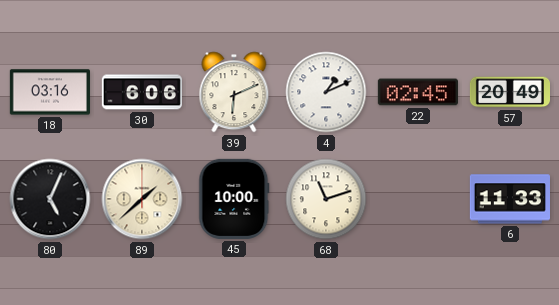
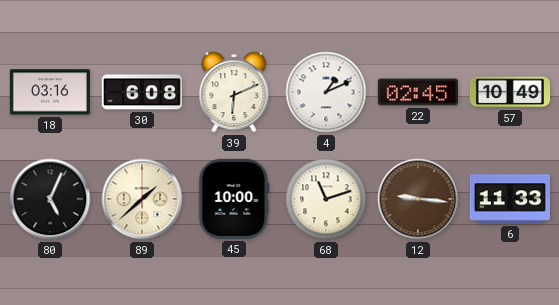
30: 6:06 -> 6:08 (142, 92)
57: 20:49 -> 10:49 (509, 92)
12: none -> 9:16 (418, 199)
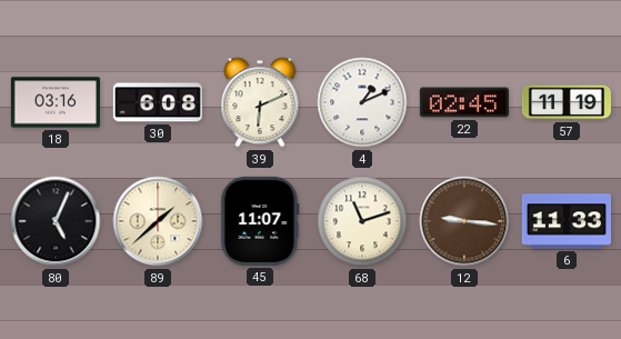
57: 10:49 -> 11:19 (565, 102)
45: 10:00 -> 11:07 (260, 221)
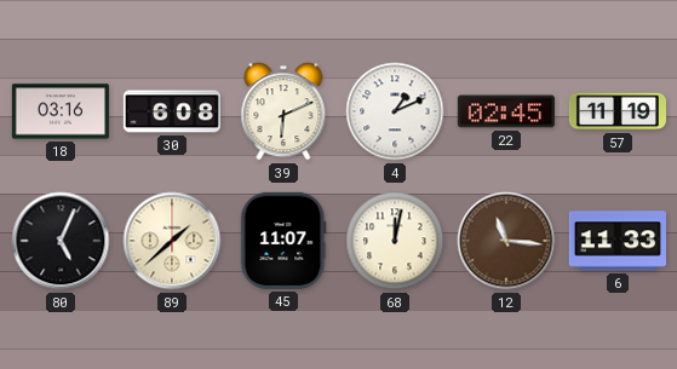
68: 11:12 -> 12:02 (395, 241)
12: 9:16 -> 11:16 (506, 241)
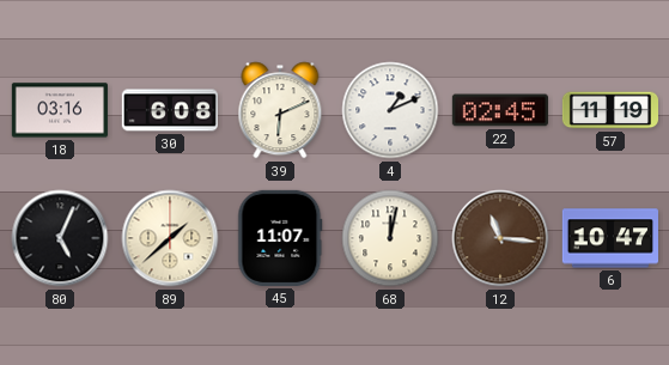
6: 11:33 -> 10:47 (609, 238)
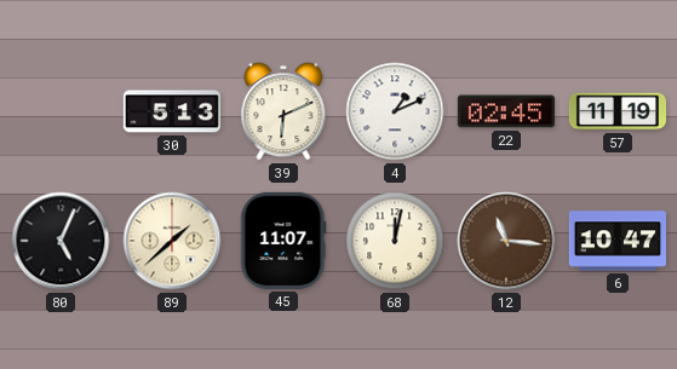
18: 03:16 -> none (60, 110)
30: 6:08 -> 5:13 (172, 111)
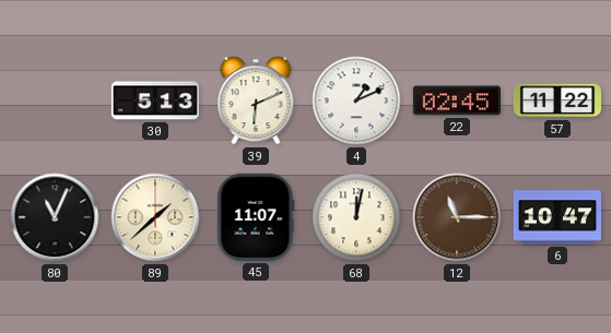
57: 11:19 -> 11:22 (556, 100)
80: 5:04 -> 11:04 (55, 217)
12: 11:16 -> 11:15 (457, 217)
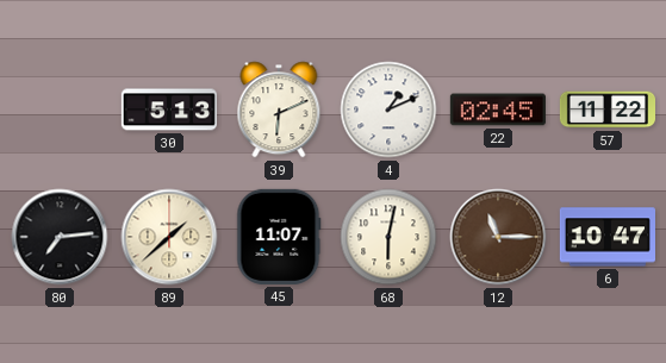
80: 11:04 -> 7:14 (60, 237)
68: 12:02 -> 6:02 (388, 237)
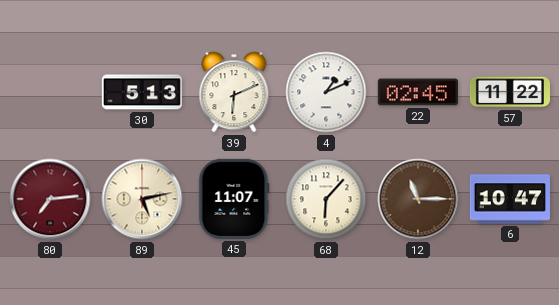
80 dial: black -> burgundy (50, 199)
89: 1:38 -> 5:13 (142, 199)
68: 6:02 -> 6:07 (326, 199)
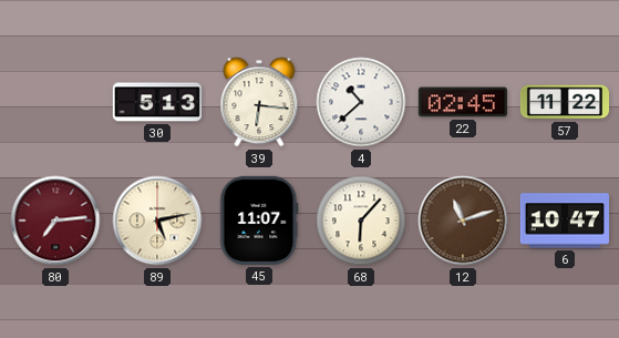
39: 6:11 -> 6:16 (259, 102)
4: 1:11 -> 10:38 (361, 102)
12: 11:15 -> 11:12 (463, 221)
